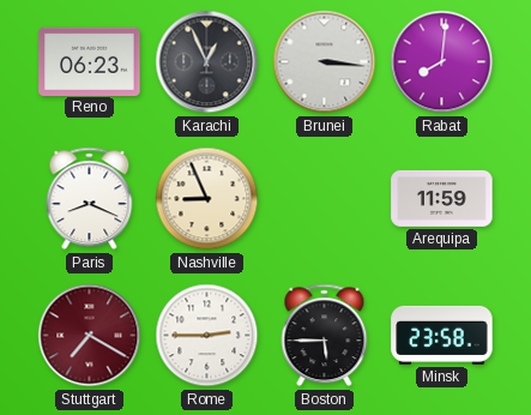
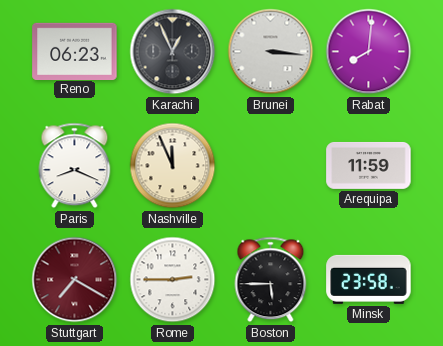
Nashville: 8:56 -> 11:56 (173, 166)
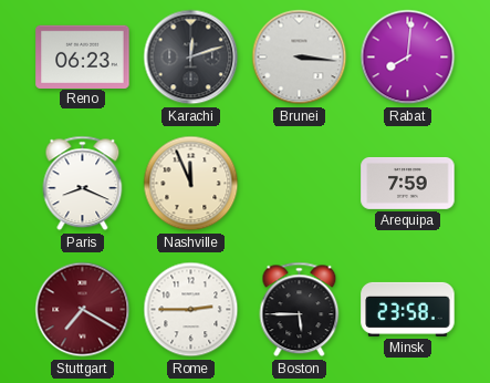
Karachi: 12:56 -> 12:12 (191, 58)
Arequipa: 11:59 -> 7:59 (408, 183)
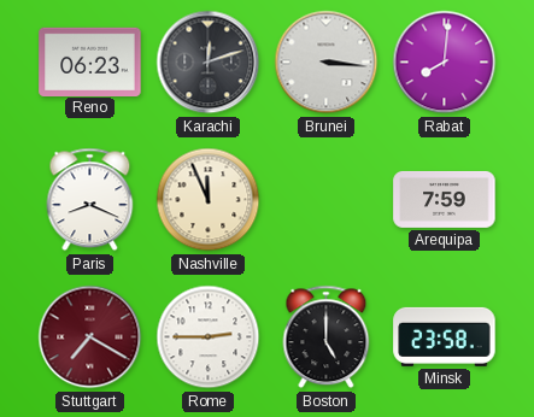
Boston: 5:45 -> 5:00 (327, 337)
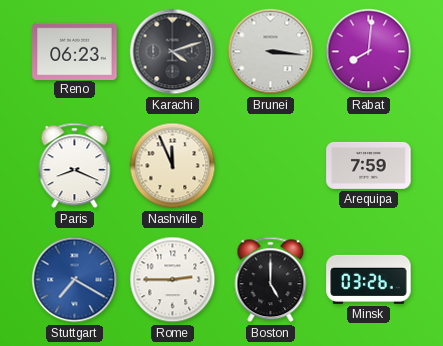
Karachi: 12:12 -> 4:12 (173, 52)
Stuttgart dial: burgundy -> blue (75, 280)
Minsk: 23:58 -> 03:26 (369, 279)
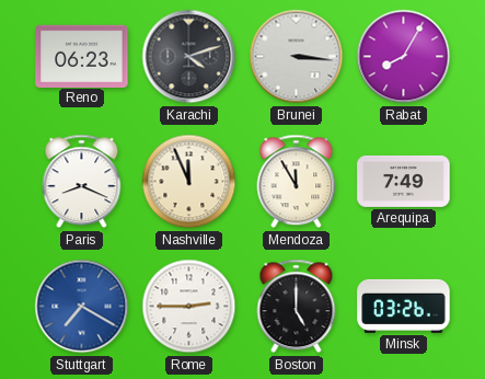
Rabat: 8:01 -> 8:05 (404, 57)
Mendoza: none -> 11:55 (297, 182)
Arequipa: 7:59 -> 7:49 (404, 181)
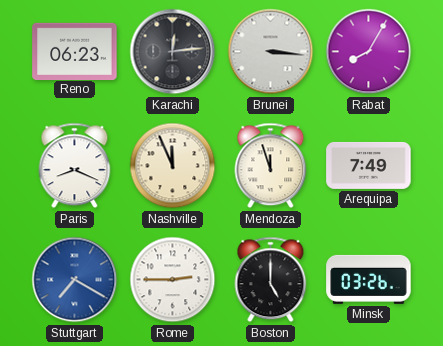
Karachi: 4:12 -> 12:14 (173, 52)
Mendoza: 11:55 -> 11:57 (271, 166)
